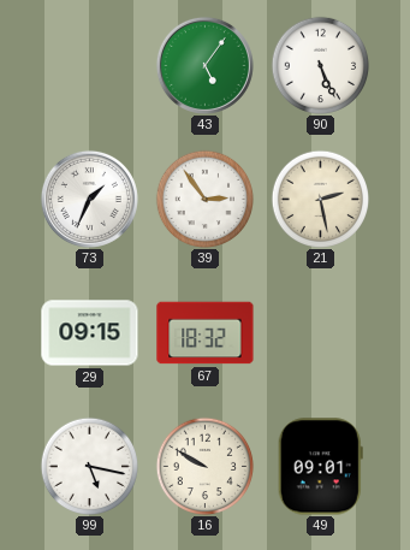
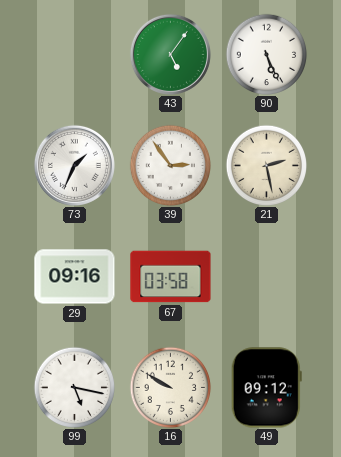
29: 09:15 -> 09:16 (75, 277)
67: 18:32 -> 03:58 (171, 277)
49: 09:01 -> 09:12 (266, 388)
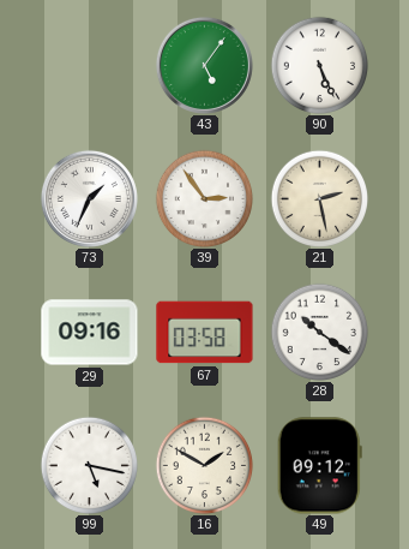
28: none -> 10:21 (319, 332)
16: 9:50 -> 1:50 (204, 465)
